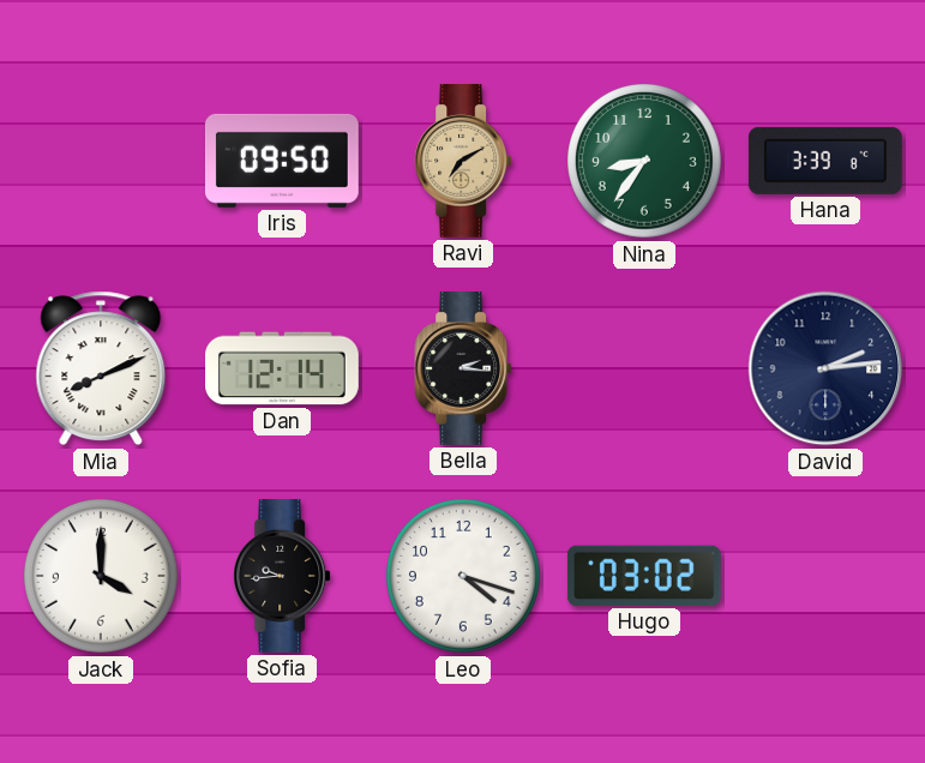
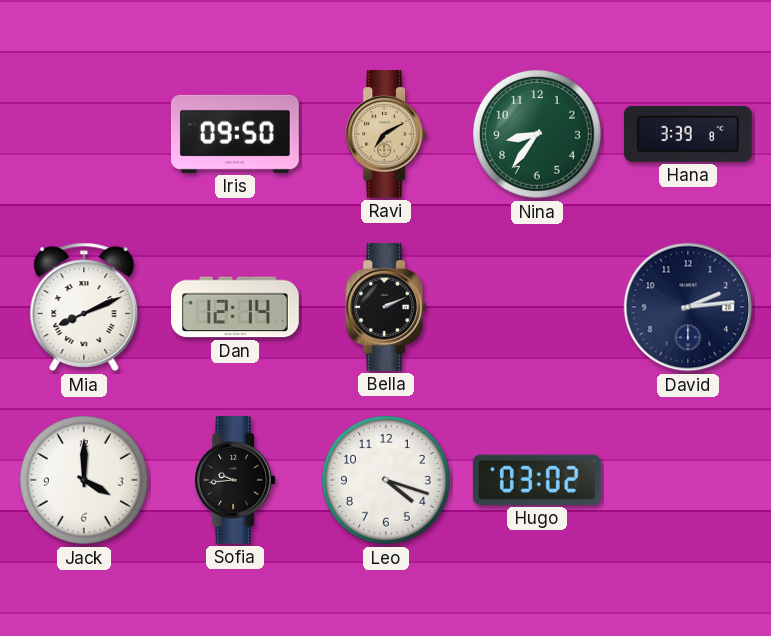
Bella: 2:16 -> 2:11 (386, 308)
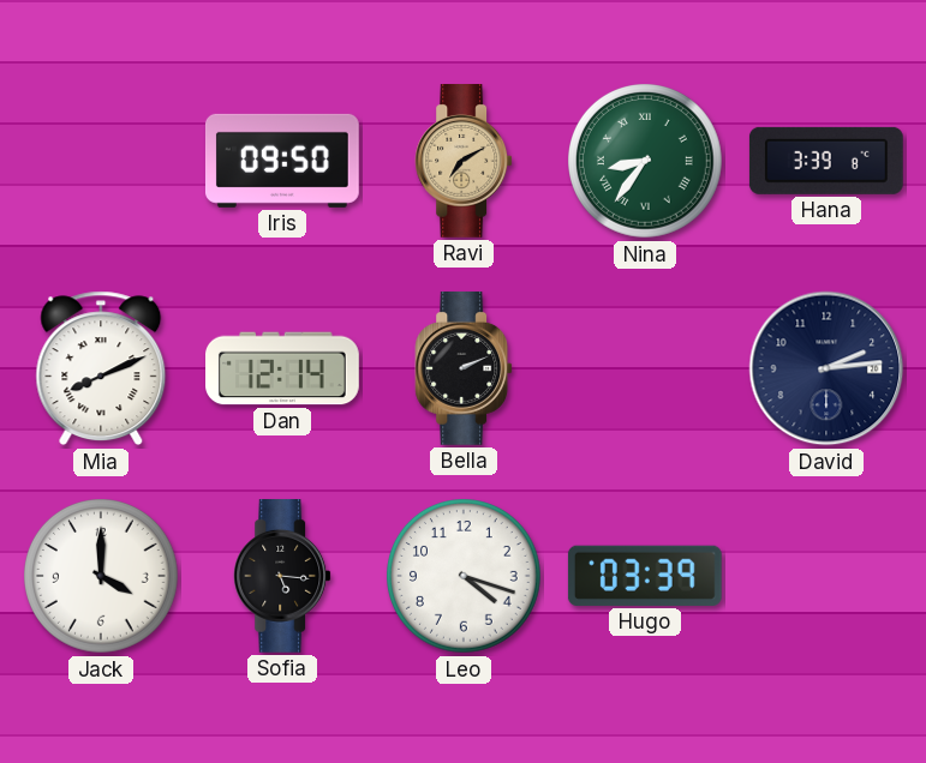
Nina numerals: Arabic -> Roman (646, 162)
Sofia: 9:44 -> 5:16 (282, 577)
Hugo: 03:02 -> 03:39 (645, 576)
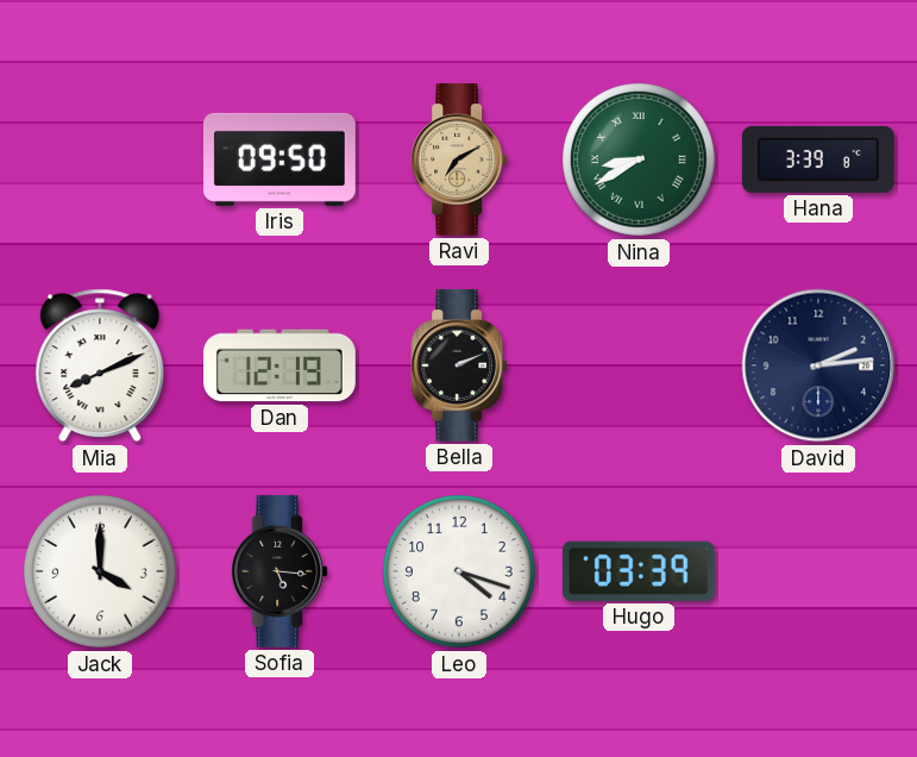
Nina: 8:36 -> 8:40 (640, 161)
Dan: 12:14 -> 12:19 (281, 365)
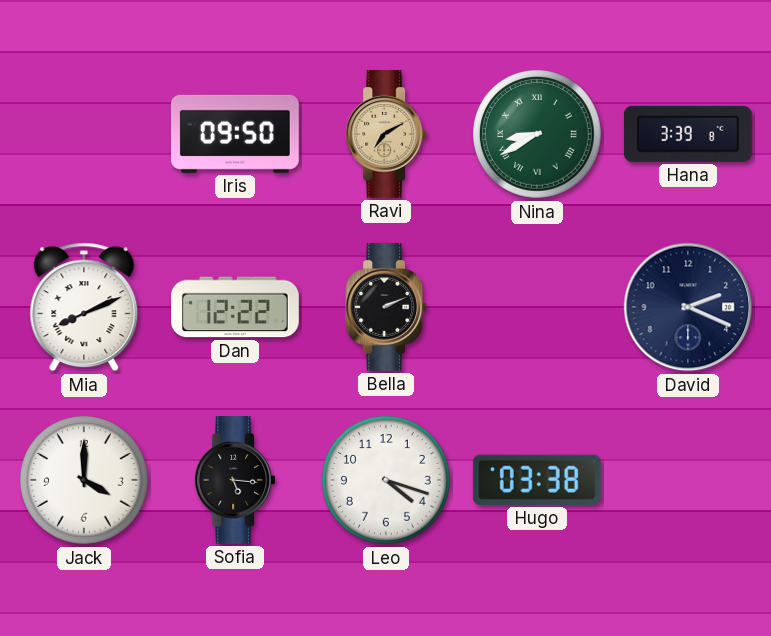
Dan: 12:19 -> 12:22 (236, 307)
David: 2:14 -> 2:19 (688, 307)
Hugo: 03:39 -> 03:38 (537, 480)
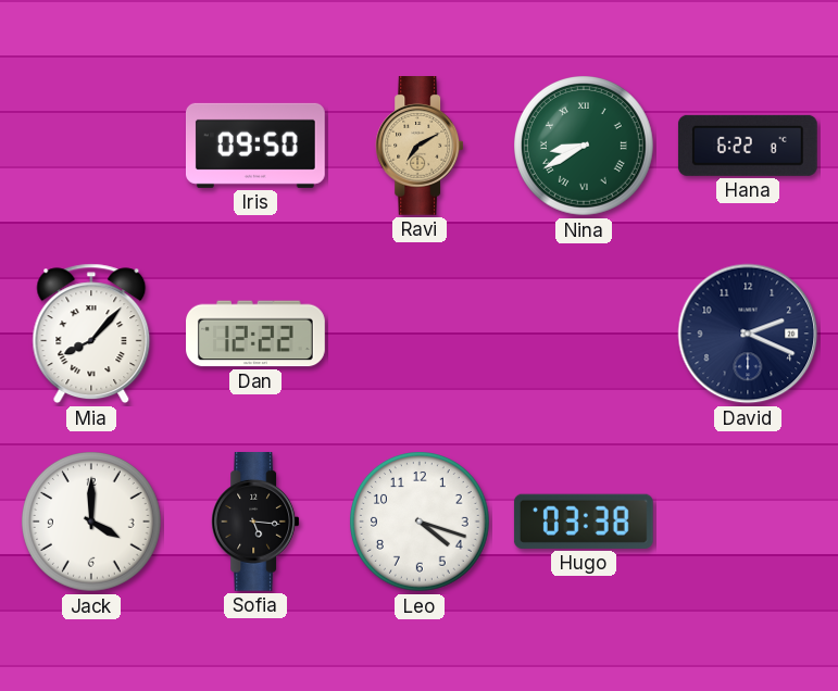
Hana: 3:39 -> 6:22 (748, 146)
Mia: 8:11 -> 8:07 (91, 334)
Bella: 2:11 -> none (386, 308)
